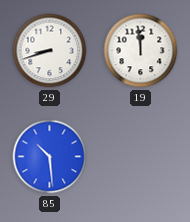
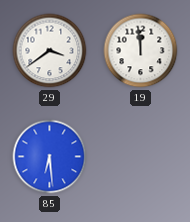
29: 8:42 -> 3:39 (50, 51)
85: 10:29 -> 6:29 (50, 157)
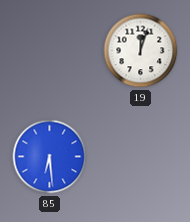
29: 3:39 -> none (50, 51)
19: 11:59 -> 12:03 (141, 51)
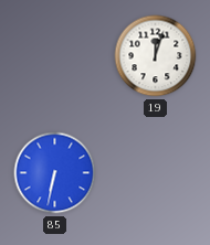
85: 6:29 -> 6:32 (55, 173)
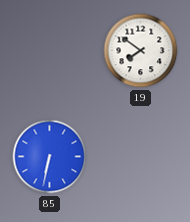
19: 12:03 -> 7:51 (141, 51)
